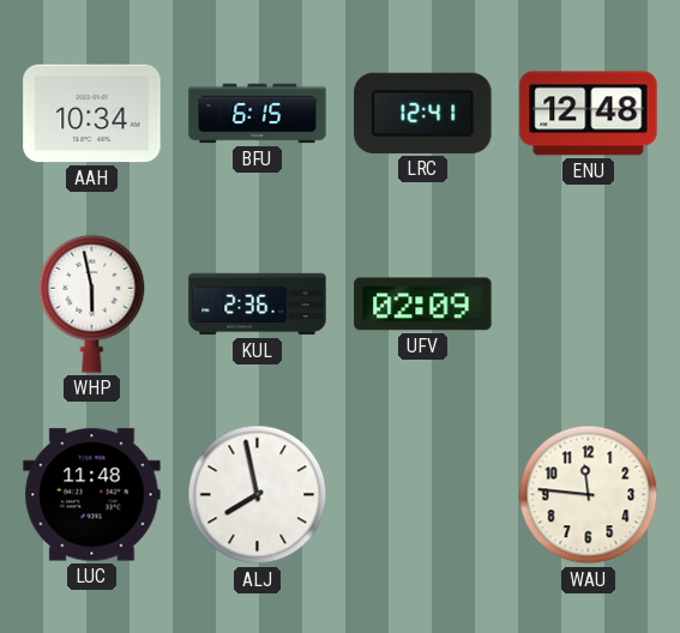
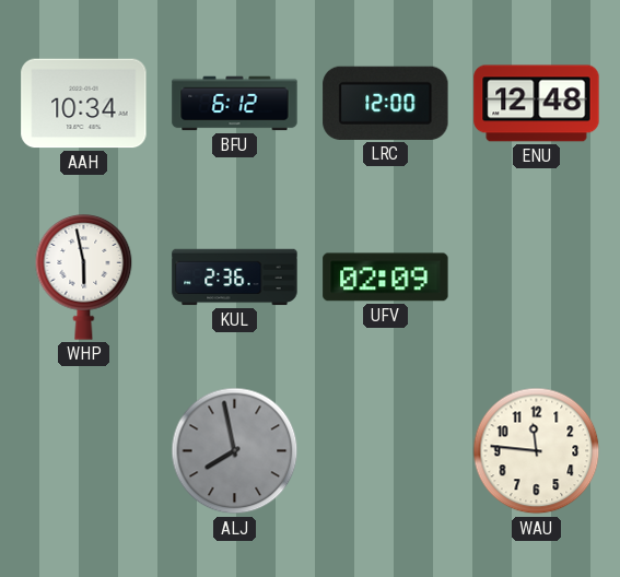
BFU: 6:15 -> 6:12 (235, 104)
LRC: 12:41 -> 12:00 (386, 103)
LUC: 11:48 -> none (92, 495)
ALJ dial: white -> grey (235, 451)
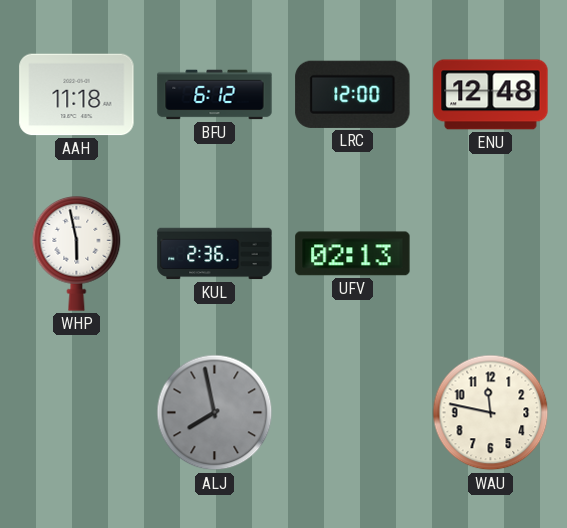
AAH: 10:34 -> 11:18 (77, 95)
UFV: 02:09 -> 02:13 (353, 254)
WAU: 11:46 -> 11:47 (491, 413)
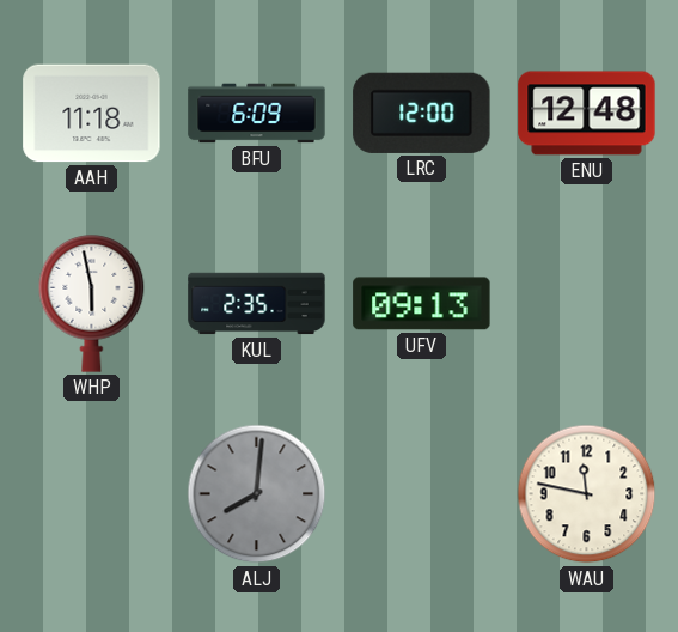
BFU: 6:12 -> 6:09 (257, 114)
KUL: 2:36 -> 2:35 (257, 304)
UFV: 02:13 -> 09:13 (422, 304)
ALJ: 7:58 -> 8:01 (257, 494)
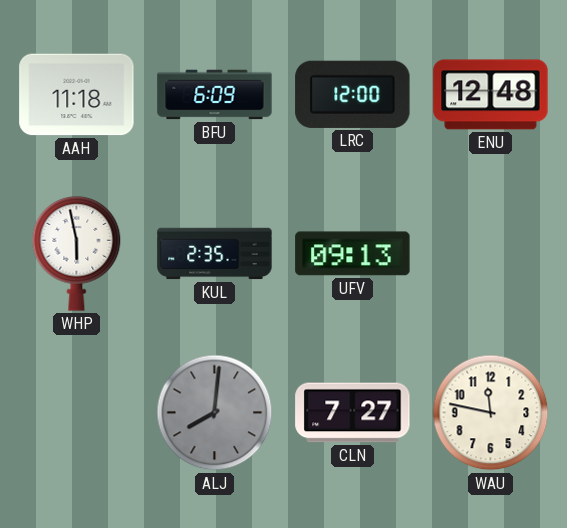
CLN: none -> 7:27 (353, 413)
